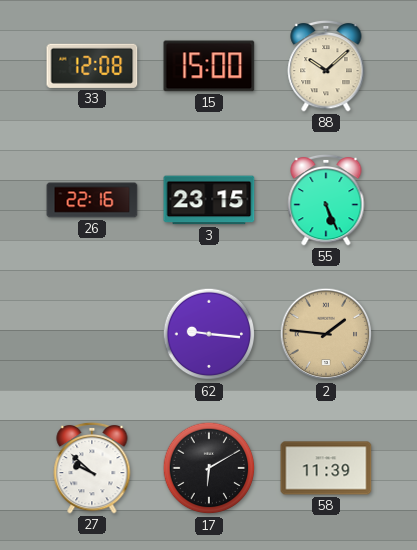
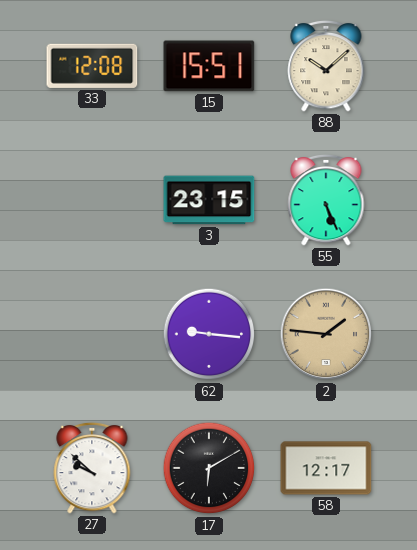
15: 15:00 -> 15:51 (209, 66)
26: 22:16 -> none (92, 200)
58: 11:39 -> 12:17 (326, 468)
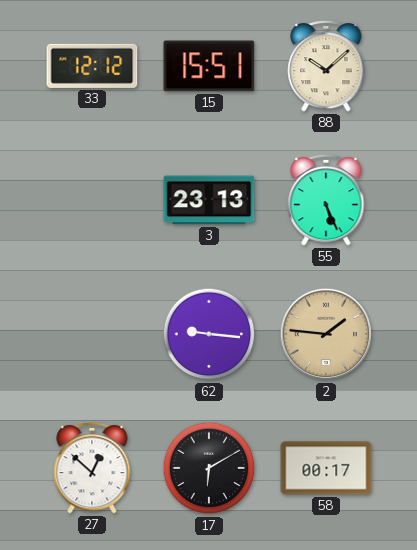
33: 12:08 -> 12:12 (92, 66)
3: 23:15 -> 23:13 (209, 200)
27: 9:52 -> 12:52 (92, 468)
58: 12:17 -> 00:17 (326, 468)
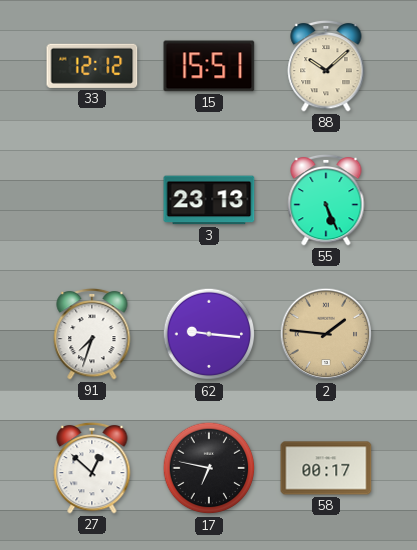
91: none -> 7:33 (92, 334)
17: 6:10 -> 6:47 (209, 468)
